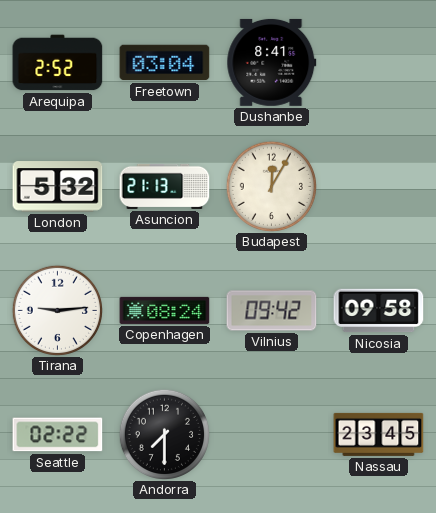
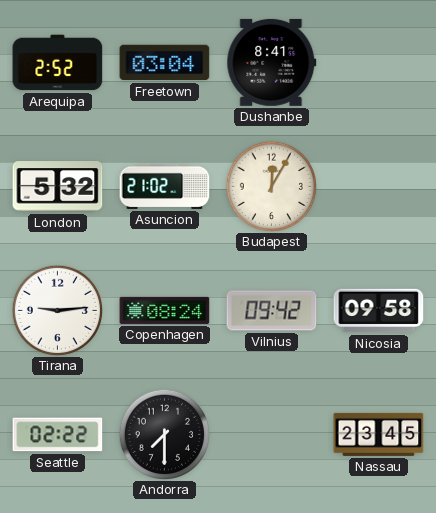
Asuncion: 21:13 -> 21:02 (165, 186)
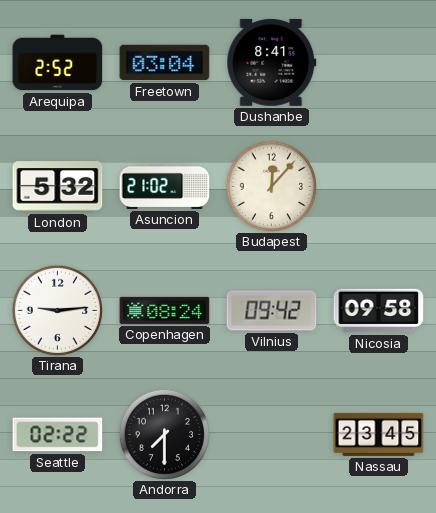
Budapest: 12:05 -> 12:07 (271, 186)
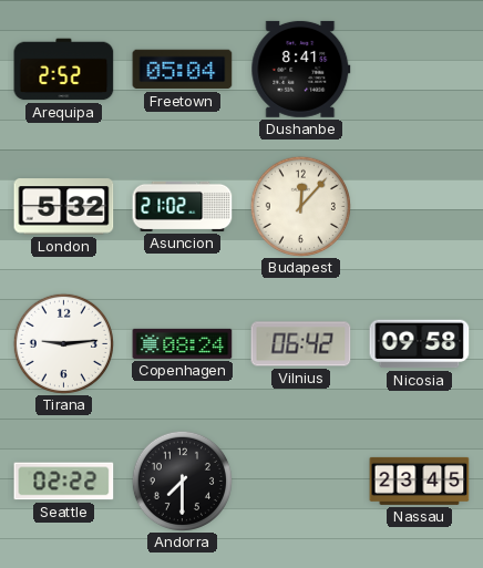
Freetown: 03:04 -> 05:04 (183, 70)
Vilnius: 09:42 -> 06:42 (301, 344)
